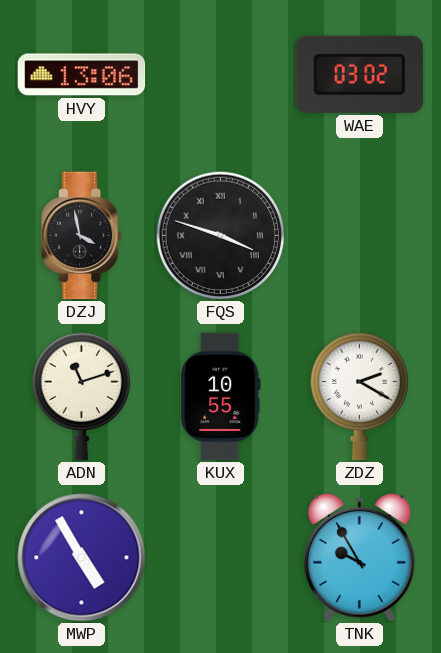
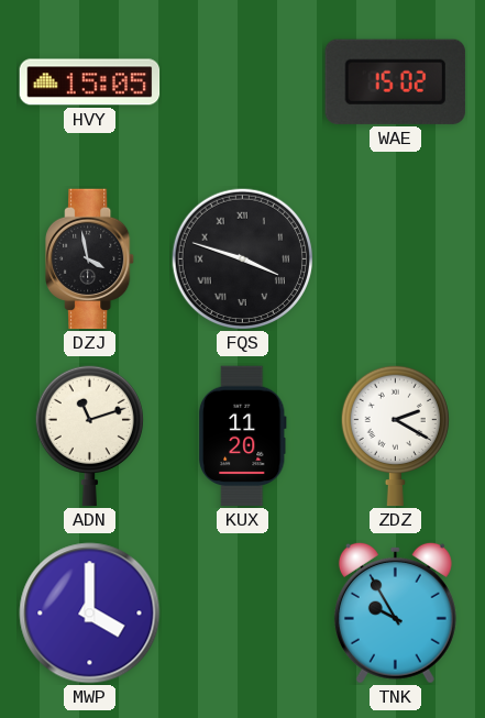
HVY: 13:06 -> 15:05 (90, 82)
WAE: 03:02 -> 15:02 (395, 81)
KUX: 10:55 -> 11:20 (242, 437)
MWP: 4:55 -> 4:00 (90, 614)
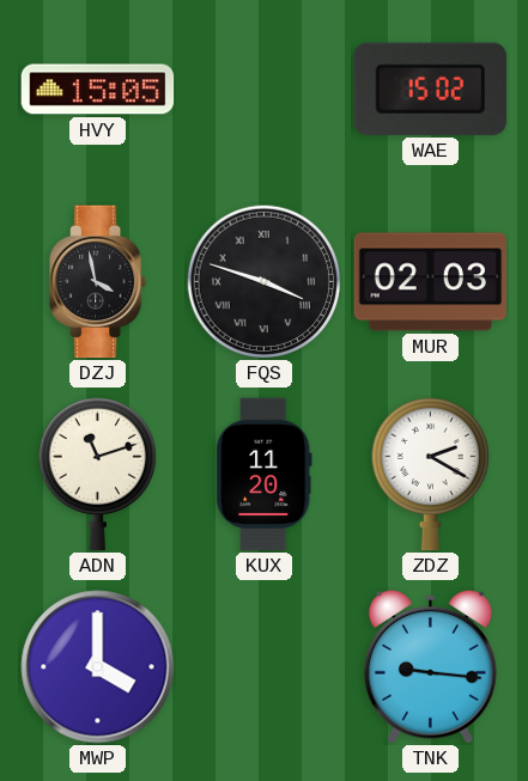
MUR: none -> 02:03 (431, 282)
TNK: 9:55 -> 9:16 (430, 666)
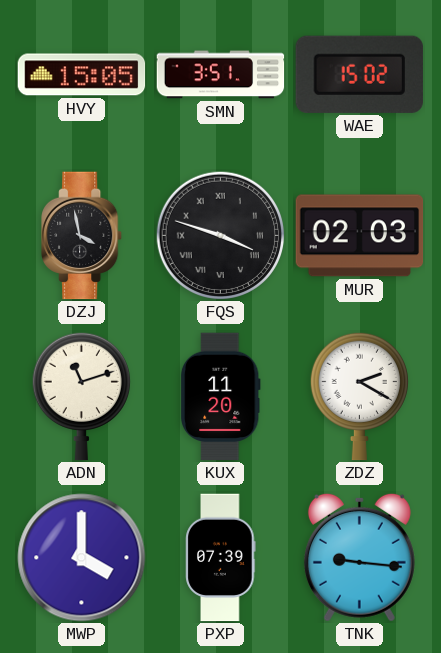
SMN: none -> 3:51 (221, 75)
PXP: none -> 07:39 (221, 558)
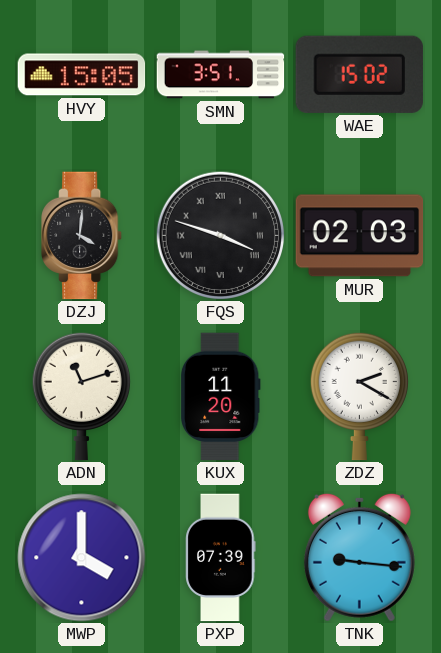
DZJ: 3:58 -> 4:01 (82, 236)
